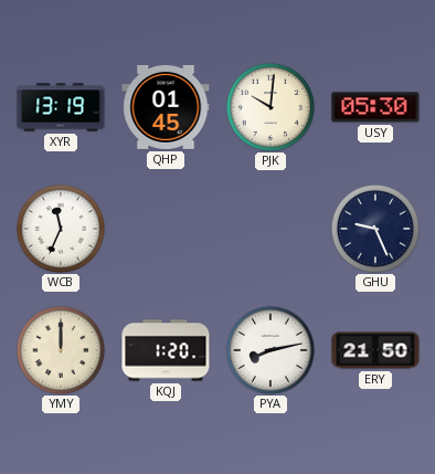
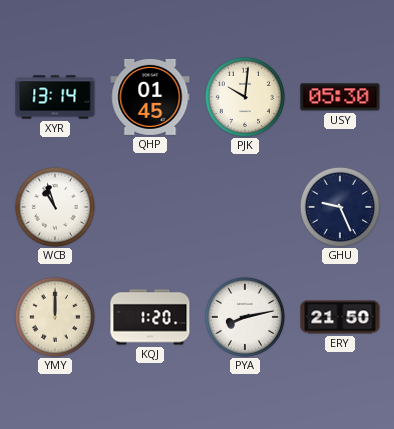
XYR: 13:19 -> 13:14 (55, 97)
WCB: 11:34 -> 10:57 (55, 207)
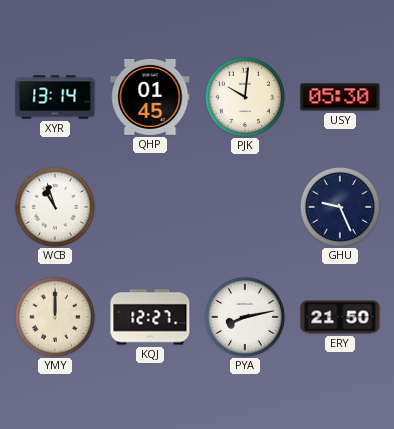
KQJ: 1:20 -> 12:27 (150, 317)
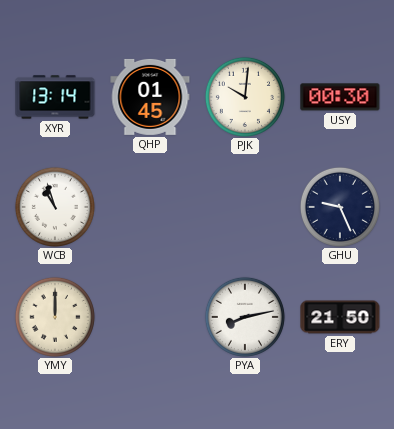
USY: 05:30 -> 00:30 (340, 97)
KQJ: 12:27 -> none (150, 317)
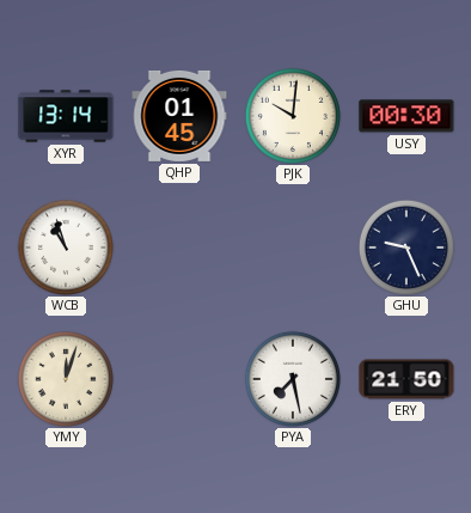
YMY: 12:00 -> 12:03 (66, 379)
PYA: 8:13 -> 7:28 (293, 379)
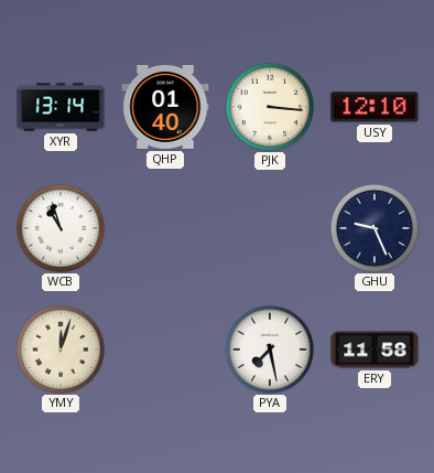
QHP: 01:45 -> 01:40 (165, 107)
PJK: 10:01 -> 3:16 (270, 107)
USY: 00:30 -> 12:10 (375, 107)
ERY: 21:50 -> 11:58 (375, 350)
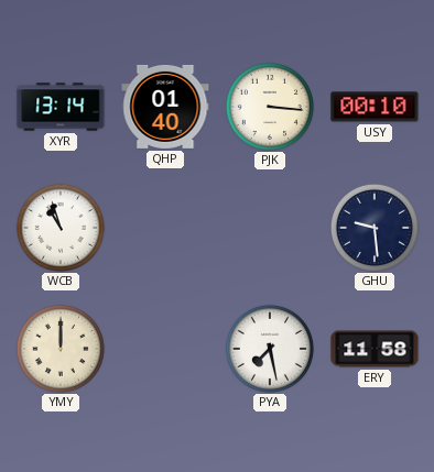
USY: 12:10 -> 00:10 (375, 107)
GHU: 9:26 -> 9:29 (375, 228)
YMY: 12:03 -> 12:00 (61, 349)
